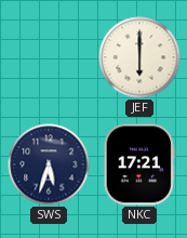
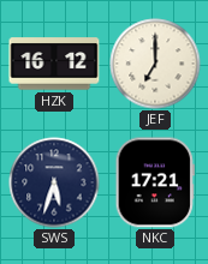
HZK: none -> 16:12 (54, 64)
JEF: 6:00 -> 7:00 (155, 64)
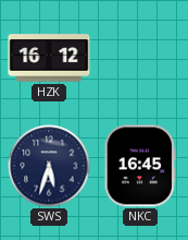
JEF: 7:00 -> none (155, 64)
NKC: 17:21 -> 16:45 (140, 166)
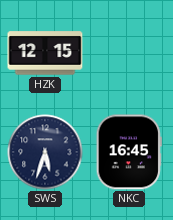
HZK: 16:12 -> 12:15 (45, 53)
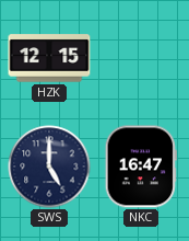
SWS: 5:33 -> 5:00 (49, 167)
NKC: 16:45 -> 16:47 (141, 167)
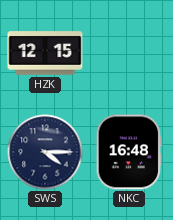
SWS: 5:00 -> 4:15 (45, 152)
NKC: 16:47 -> 16:48 (129, 152)
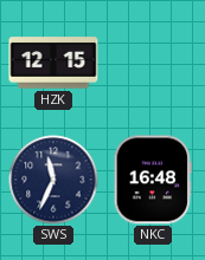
SWS: 4:15 -> 11:34 (53, 180)
